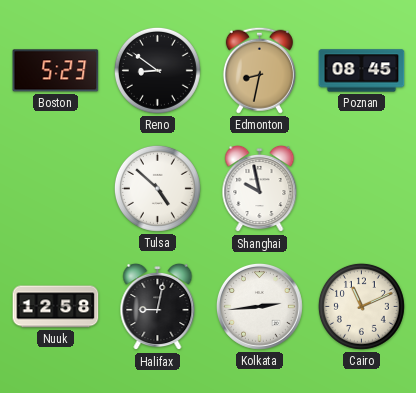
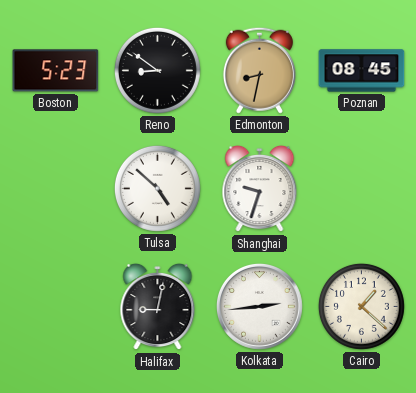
Shanghai: 9:58 -> 9:33 (260, 189)
Nuuk: 12:58 -> none (56, 307)
Cairo: 11:11 -> 1:22 (361, 306)
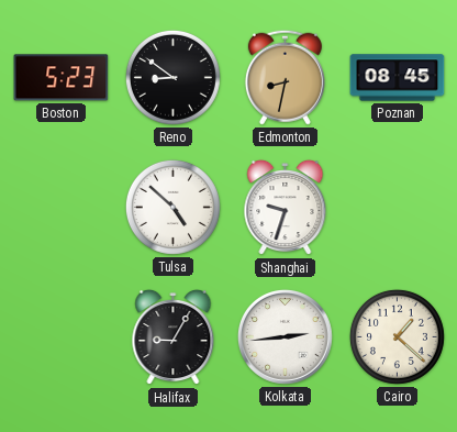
Halifax: 9:02 -> 9:05 (174, 337)
